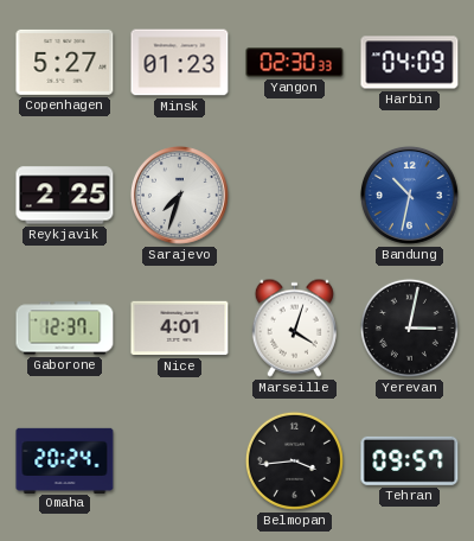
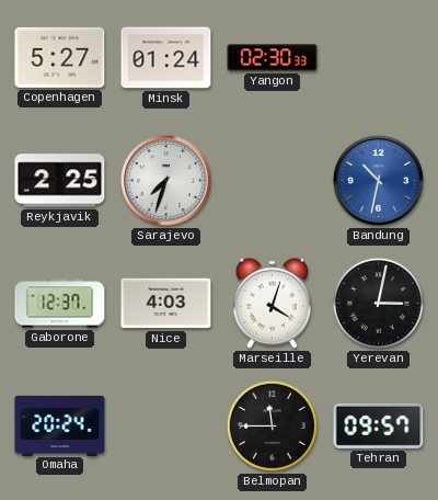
Minsk: 01:23 -> 01:24 (166, 58)
Harbin: 04:09 -> none (410, 63)
Nice: 4:01 -> 4:03 (166, 304)
Belmopan: 3:44 -> 11:45 (272, 425)
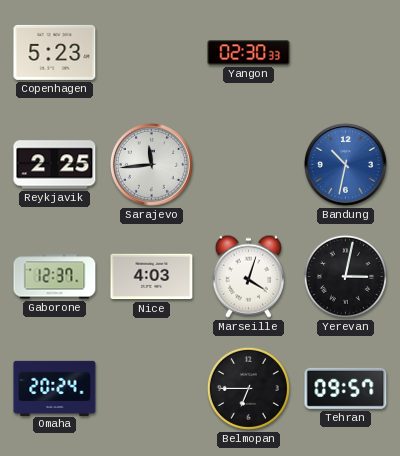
Copenhagen: 5:27 -> 5:23 (55, 52)
Minsk: 01:24 -> none (166, 58)
Sarajevo: 7:33 -> 11:44 (151, 164)
Belmopan: 11:45 -> 6:45 (248, 388)
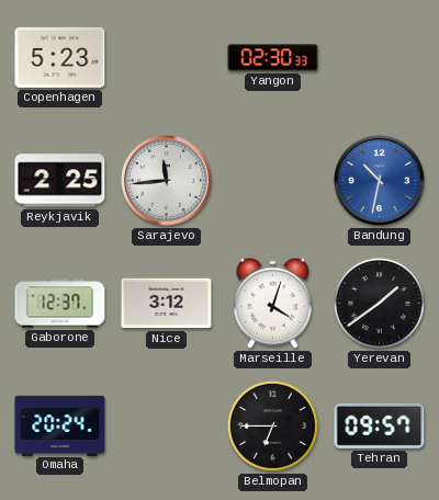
Nice: 4:03 -> 3:12 (167, 304)
Yerevan: 3:02 -> 1:39 (379, 303)
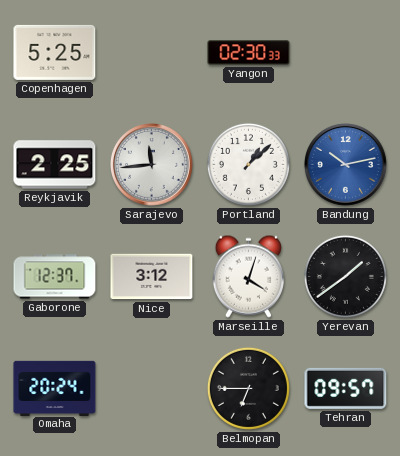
Copenhagen: 5:23 -> 5:25 (55, 52)
Portland: none -> 1:08 (248, 164)
Bandung: 10:32 -> 10:13 (345, 164)
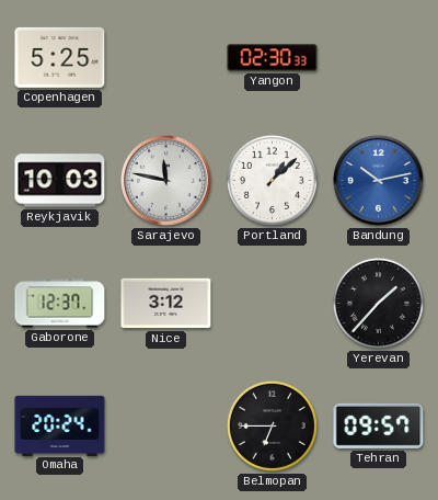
Reykjavik: 2:25 -> 10:03 (60, 181)
Sarajevo: 11:44 -> 11:47 (165, 180)
Marseille: 4:03 -> none (248, 276)
Yerevan: 1:39 -> 1:37 (378, 303)
